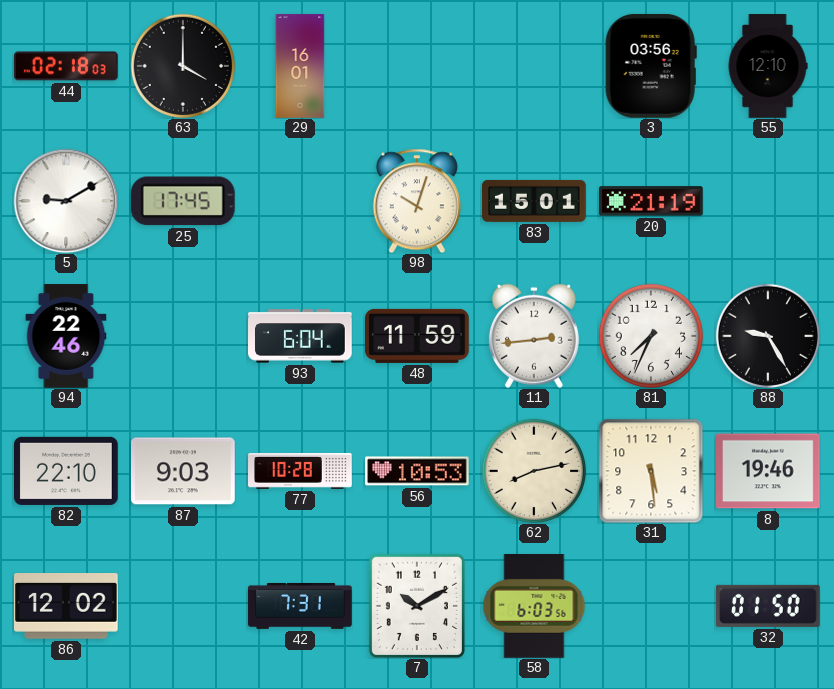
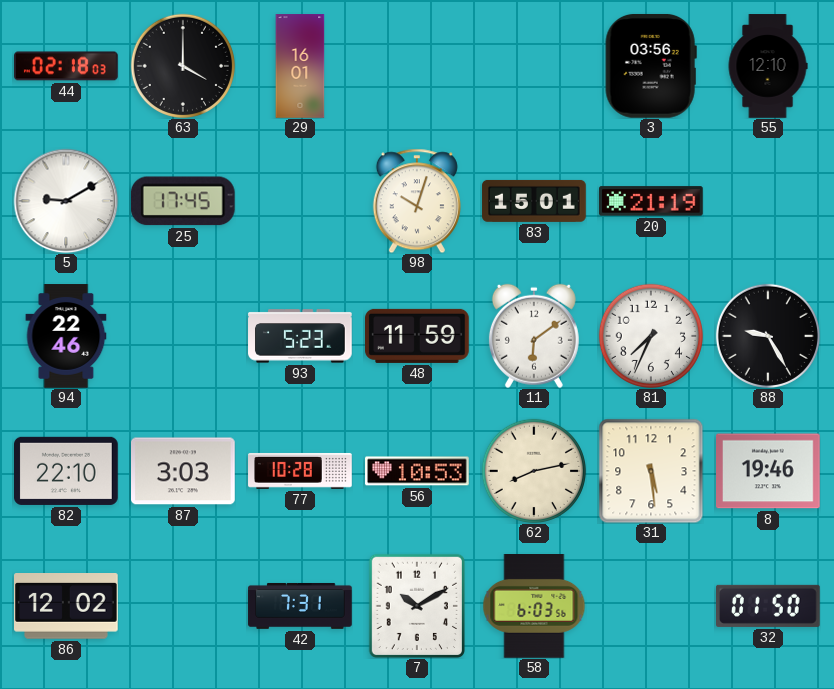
93: 6:04 -> 5:23 (300, 336)
11: 2:44 -> 6:09 (534, 336)
87: 9:03 -> 3:03 (184, 471)
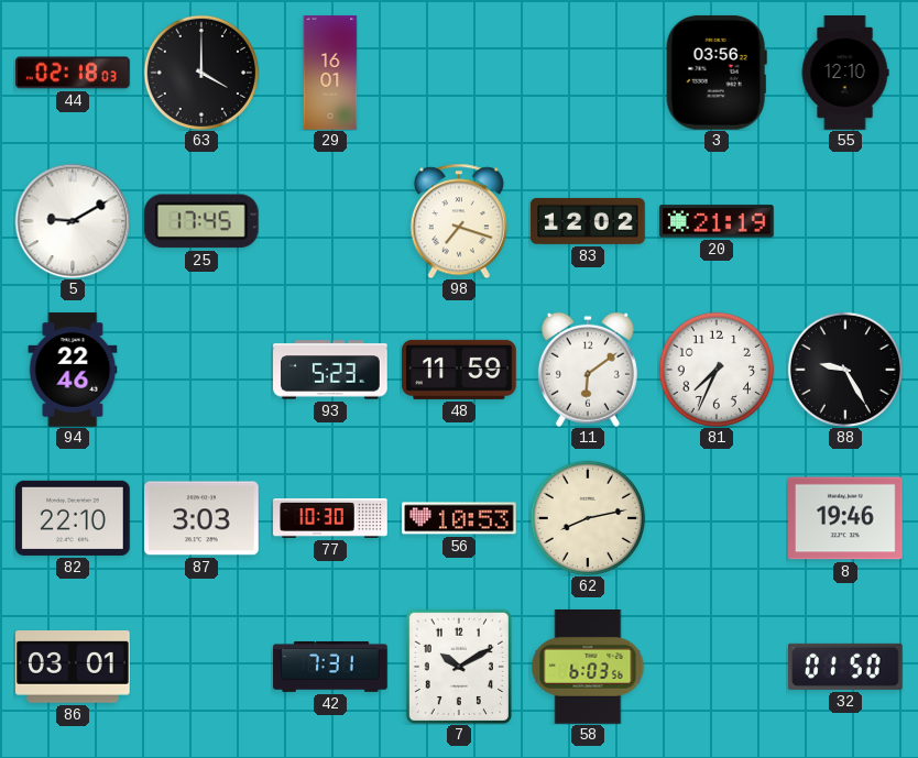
98: 10:03 -> 7:18 (459, 221)
83: 15:01 -> 12:02 (588, 221)
77: 10:28 -> 10:30 (330, 518)
31: 5:29 -> none (651, 471)
86: 12:02 -> 03:01 (74, 667)
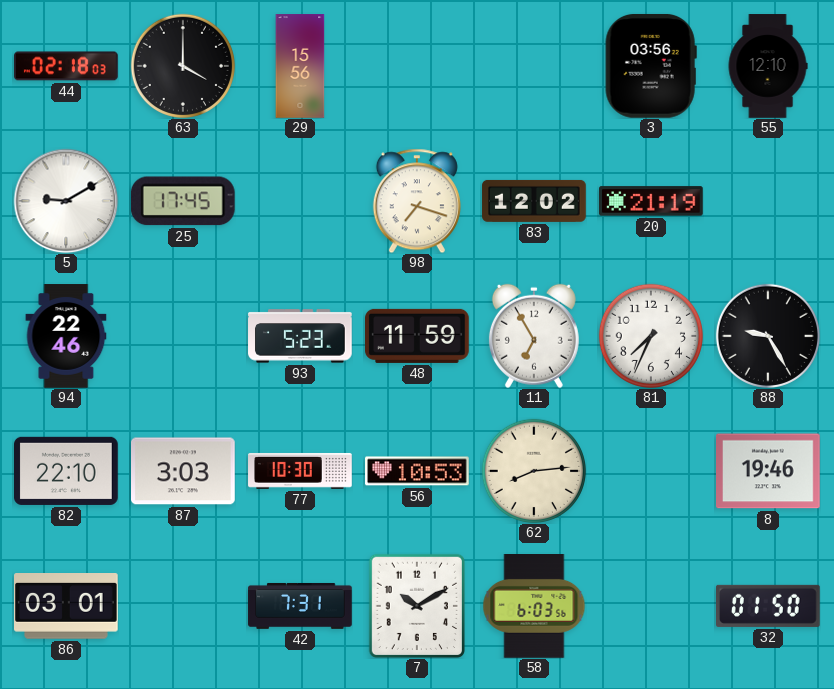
29: 16:01 -> 15:56 (300, 66)
11: 6:09 -> 6:55 (534, 336)
62: 8:13 -> 8:14 (533, 470)
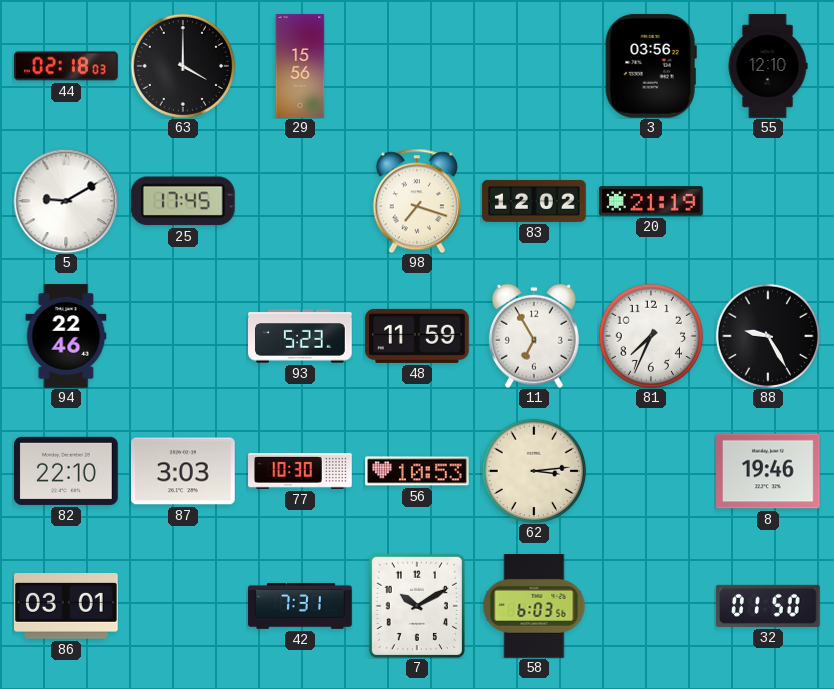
62: 8:14 -> 3:14 (533, 470)
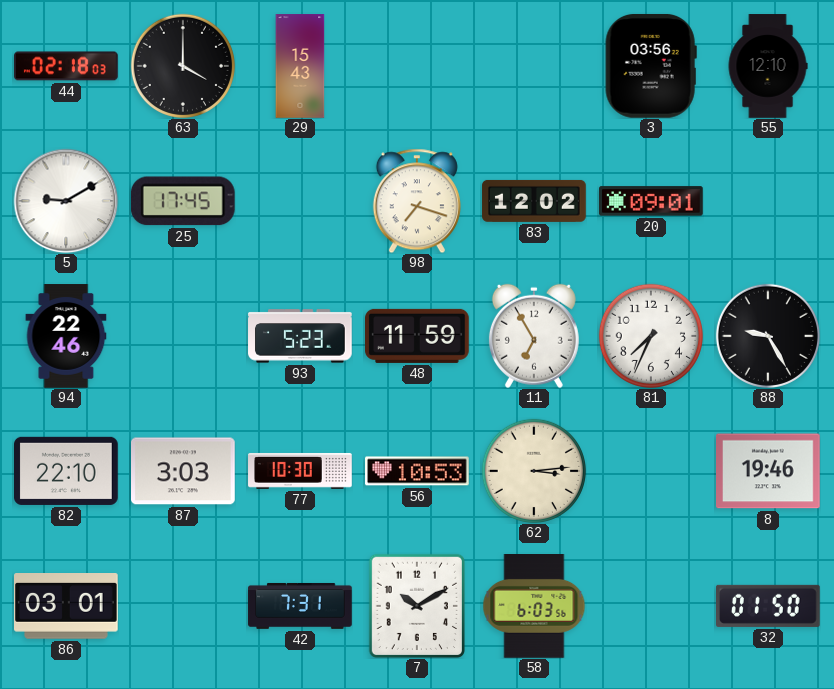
29: 15:56 -> 15:43 (300, 66)
20: 21:19 -> 09:01 (652, 201)
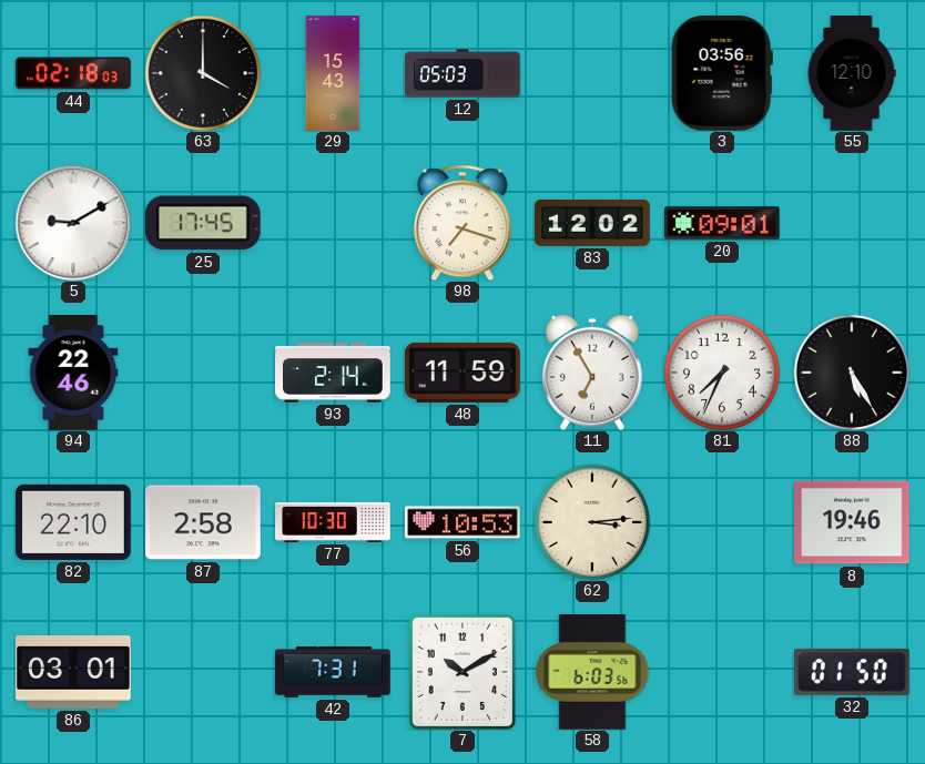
12: none -> 05:03 (462, 73)
93: 5:23 -> 2:14 (333, 373)
88: 9:25 -> 5:25 (851, 371)
87: 3:03 -> 2:58 (204, 522)
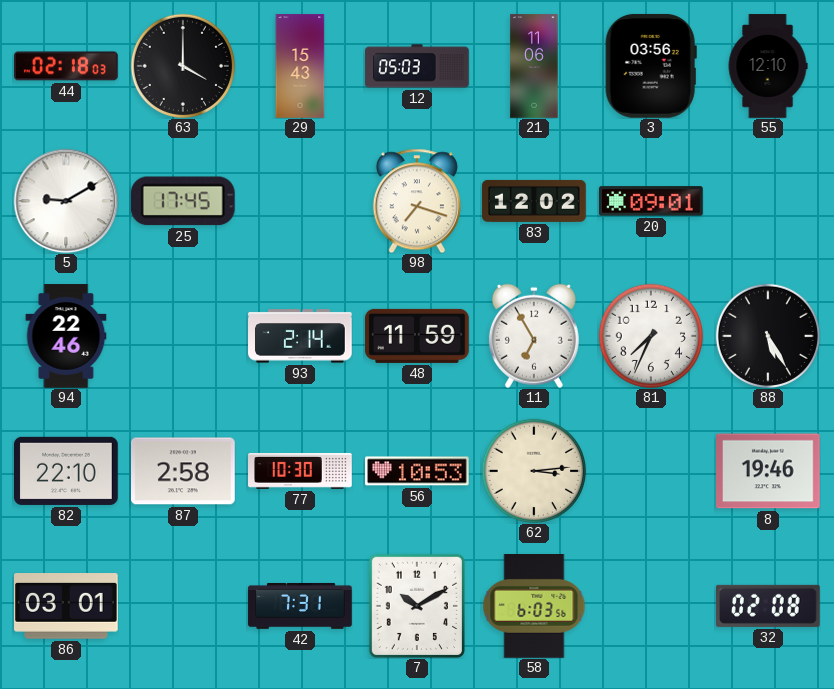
21: none -> 11:06 (534, 66)
32: 01:50 -> 02:08 (769, 606)
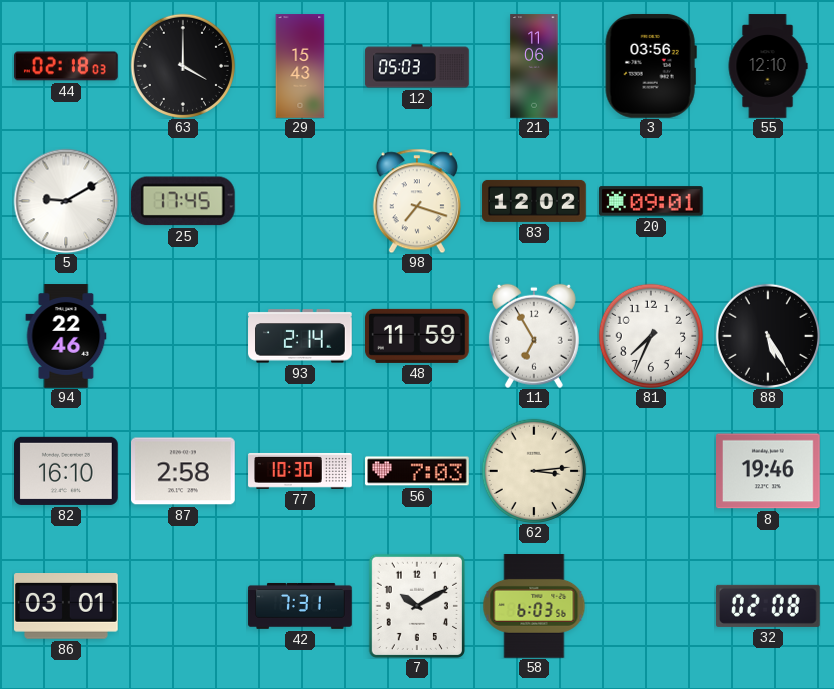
82: 22:10 -> 16:10 (67, 471)
56: 10:53 -> 7:03 (417, 471)
